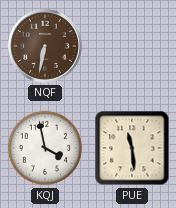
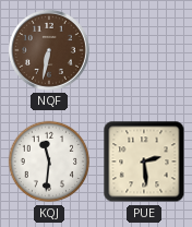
KQJ: 3:58 -> 11:31 (49, 162)
PUE: 11:29 -> 2:29 (144, 162)
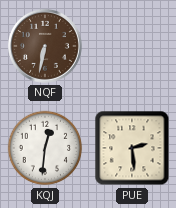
KQJ: 11:31 -> 12:31 (45, 148)
